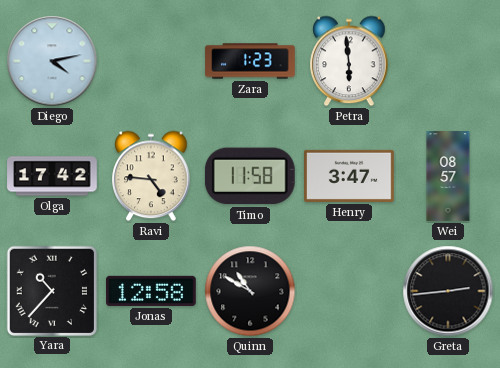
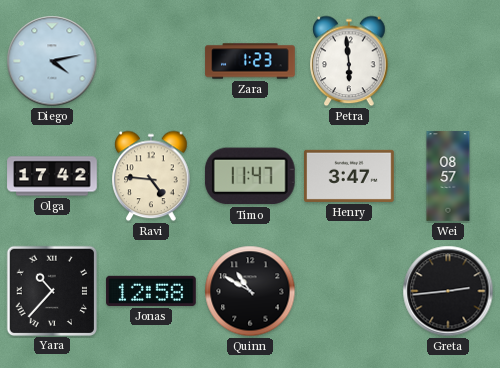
Timo: 11:58 -> 11:47 (250, 176)
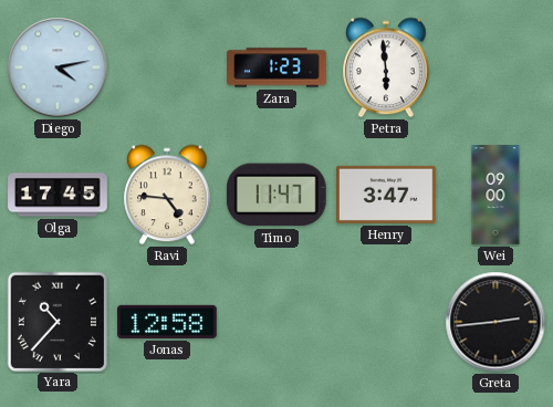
Olga: 17:42 -> 17:45 (58, 195)
Wei: 08:57 -> 09:00 (495, 195)
Quinn: 10:50 -> none (250, 291)
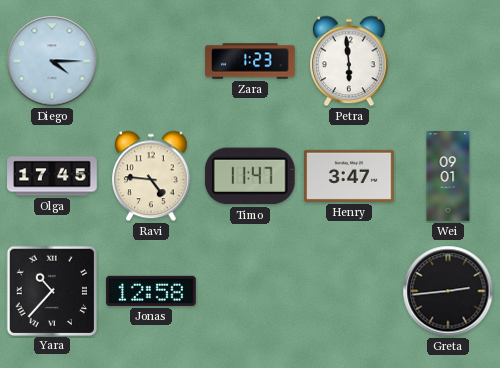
Diego: 4:13 -> 4:15 (52, 61)
Wei: 09:00 -> 09:01 (448, 176)
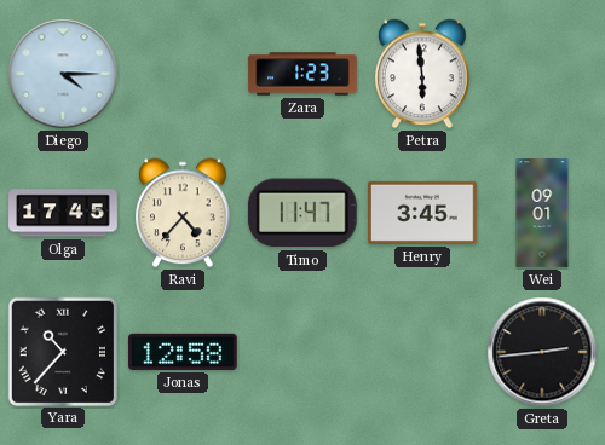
Ravi: 4:46 -> 4:37 (183, 213)
Henry: 3:47 -> 3:45 (422, 213)
